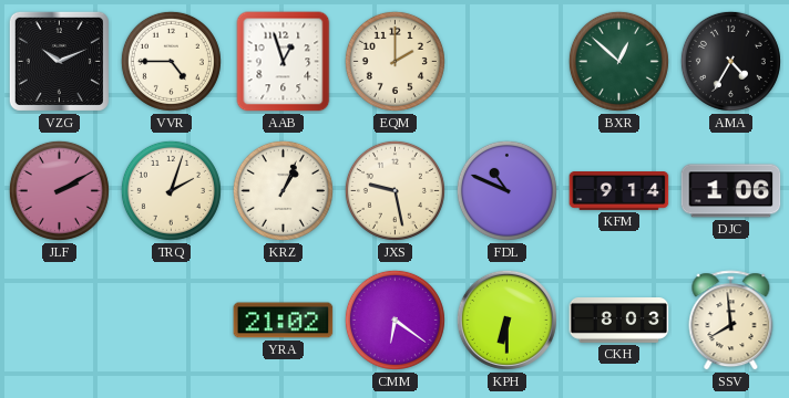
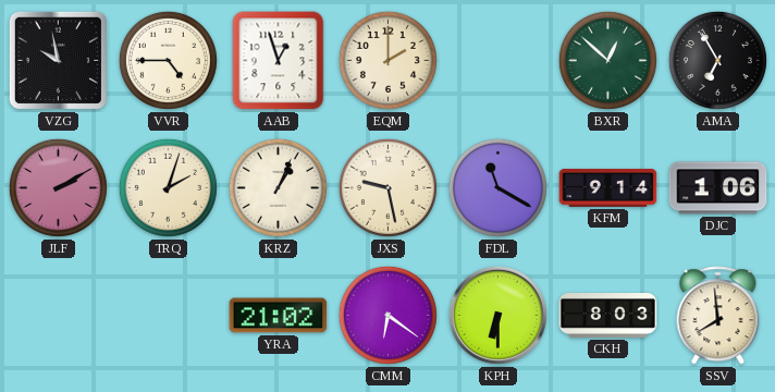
VZG: 10:11 -> 9:58 (58, 60)
AMA: 4:35 -> 6:55 (717, 60)
FDL: 10:49 -> 11:20 (497, 187)
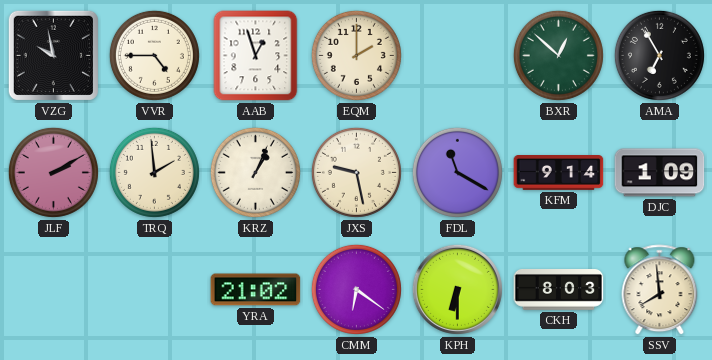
TRQ: 2:03 -> 1:59 (154, 172)
DJC: 1:06 -> 1:09 (660, 173)
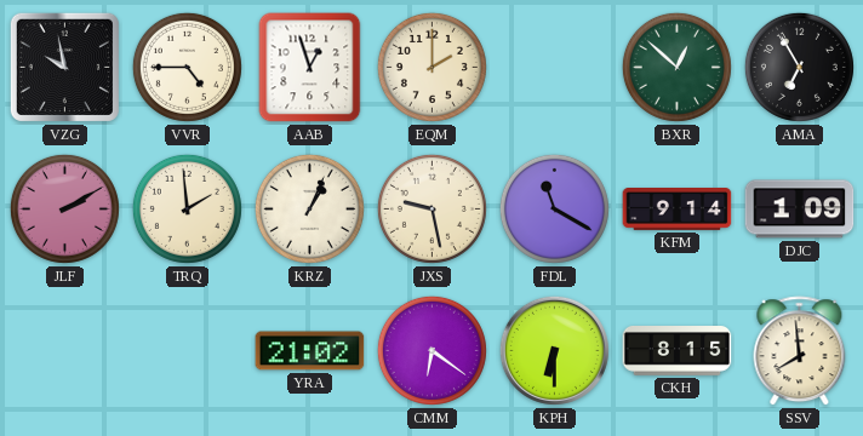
CKH: 8:03 -> 8:15 (678, 351)
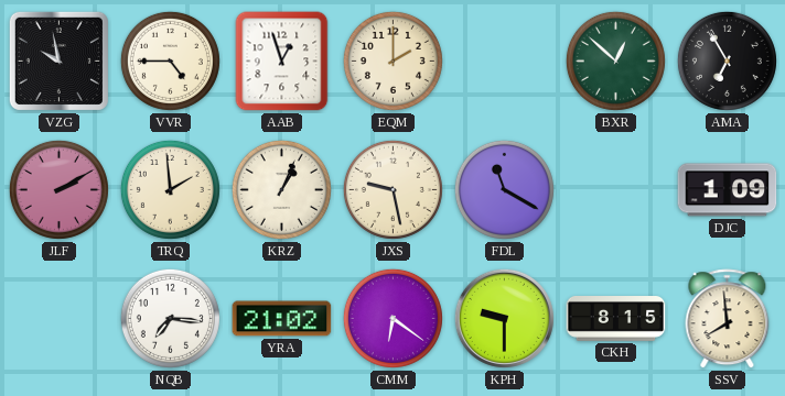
KFM: 9:14 -> none (678, 210)
NQB: none -> 7:16 (170, 318)
KPH: 6:30 -> 9:30 (504, 318)
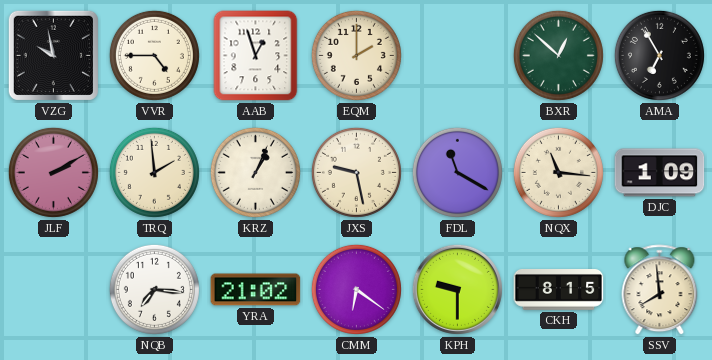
NQX: none -> 11:16 (558, 172)
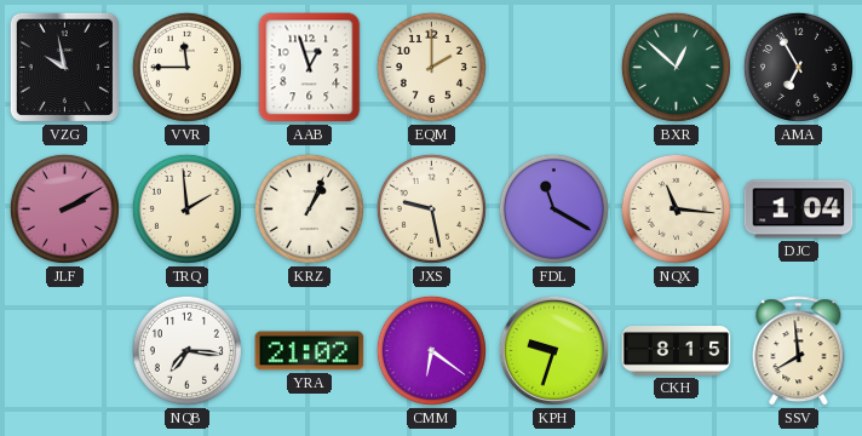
VVR: 4:45 -> 11:45 (186, 67)
DJC: 1:09 -> 1:04 (799, 210)
KPH: 9:30 -> 9:33 (553, 350)
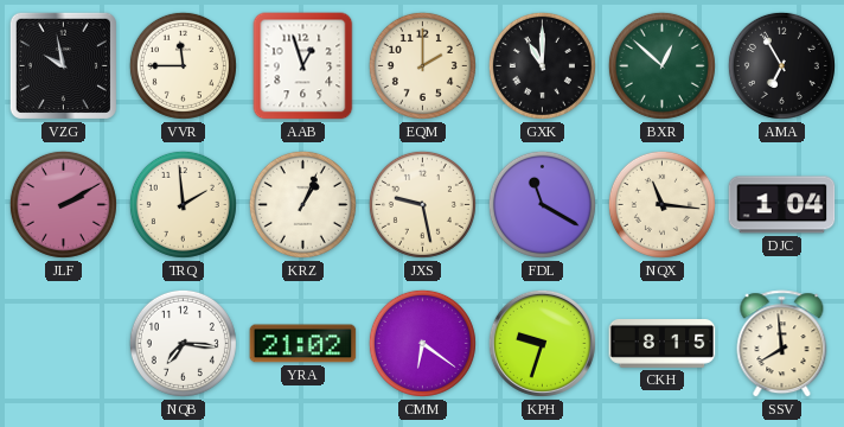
GXK: none -> 11:00 (542, 65)
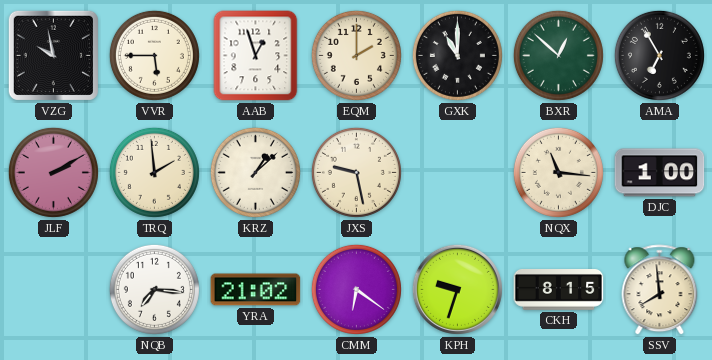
VVR: 11:45 -> 5:45 (154, 55)
KRZ: 1:04 -> 1:08 (255, 172)
FDL: 11:20 -> none (542, 204)
DJC: 1:04 -> 1:00 (660, 173)
